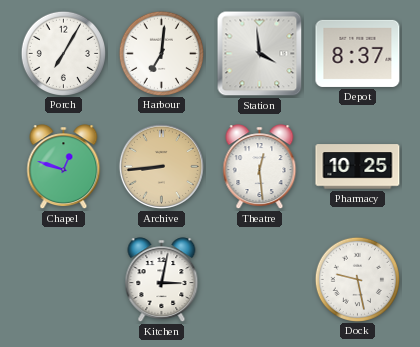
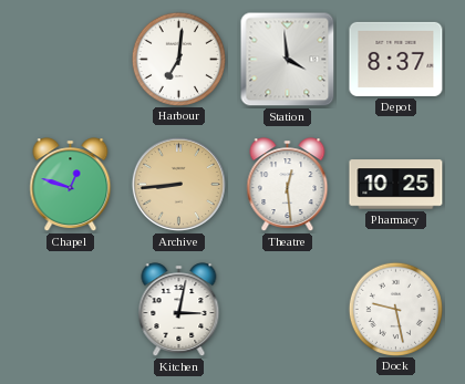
Porch: 7:05 -> none (63, 53)
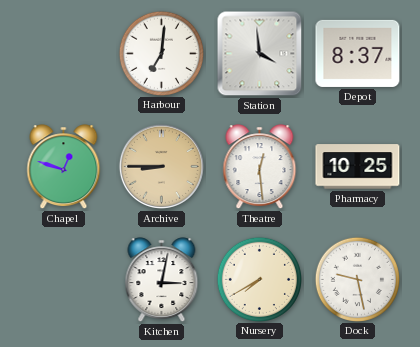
Archive: 8:44 -> 8:45 (161, 166)
Nursery: none -> 7:40 (259, 279)
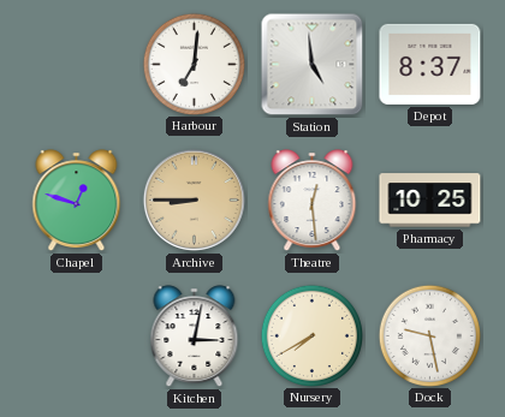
Station: 3:59 -> 4:59 (313, 65)
